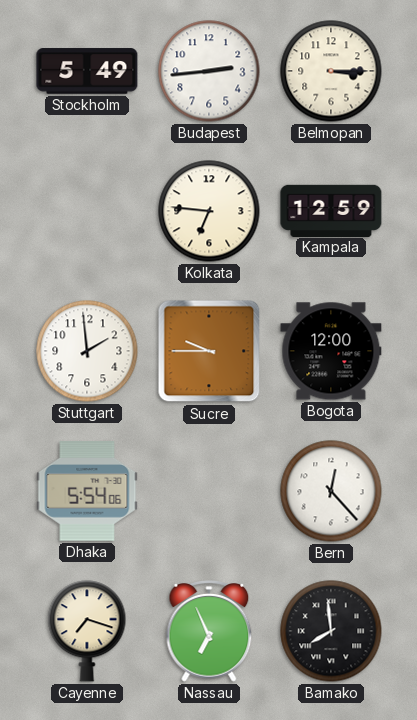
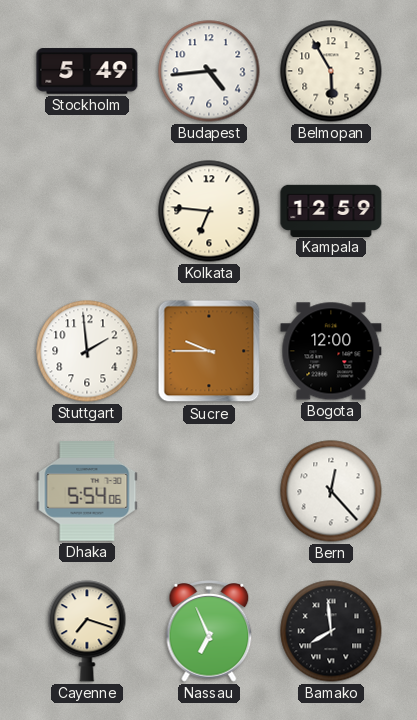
Budapest: 2:44 -> 4:44 (209, 71)
Belmopan: 3:15 -> 5:55 (331, 71)
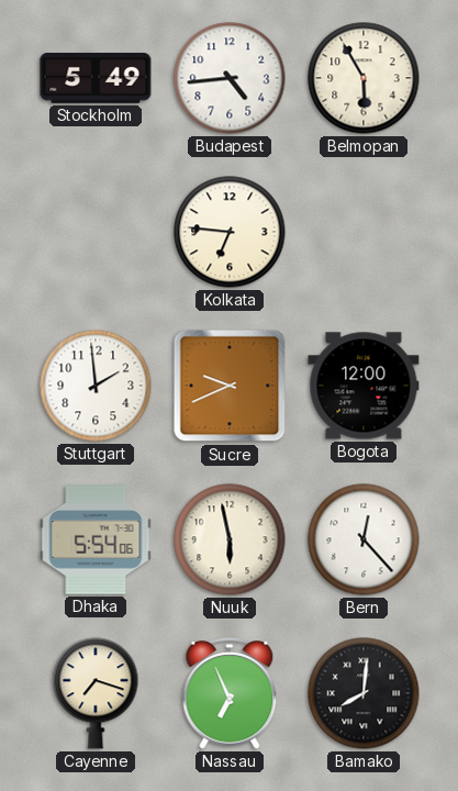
Kampala: 12:59 -> none (331, 210)
Sucre: 9:45 -> 9:41 (230, 386)
Nuuk: none -> 5:58 (230, 539)
Bamako: 7:59 -> 8:01 (364, 693)
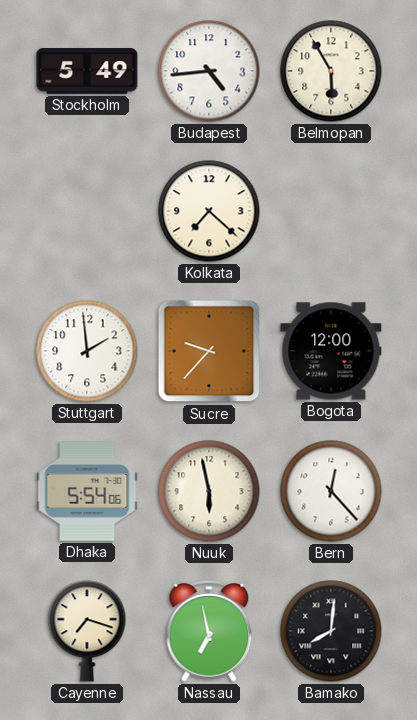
Kolkata: 6:46 -> 7:22 (209, 211)
Sucre: 9:41 -> 9:37 (209, 351)
Nassau: 6:56 -> 6:58 (209, 631)
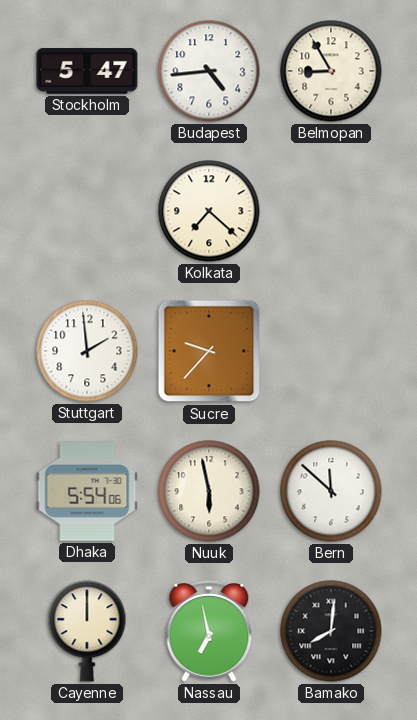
Stockholm: 5:49 -> 5:47 (87, 71)
Belmopan: 5:55 -> 8:55 (331, 71)
Bogota: 12:00 -> none (331, 351)
Bern: 12:23 -> 11:52 (331, 491)
Cayenne: 7:18 -> 12:00 (87, 631)
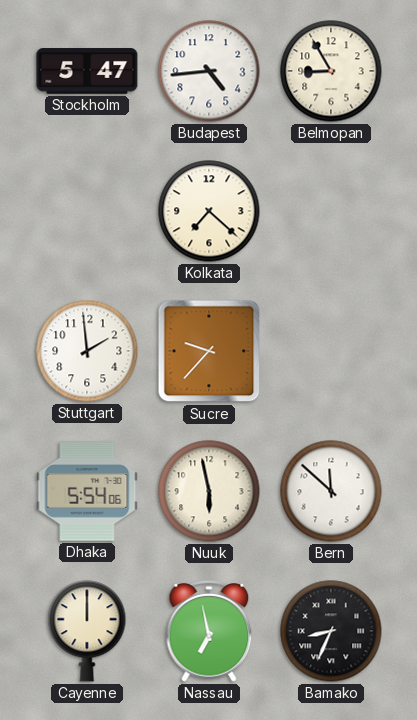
Bamako: 8:01 -> 8:34 (331, 631)
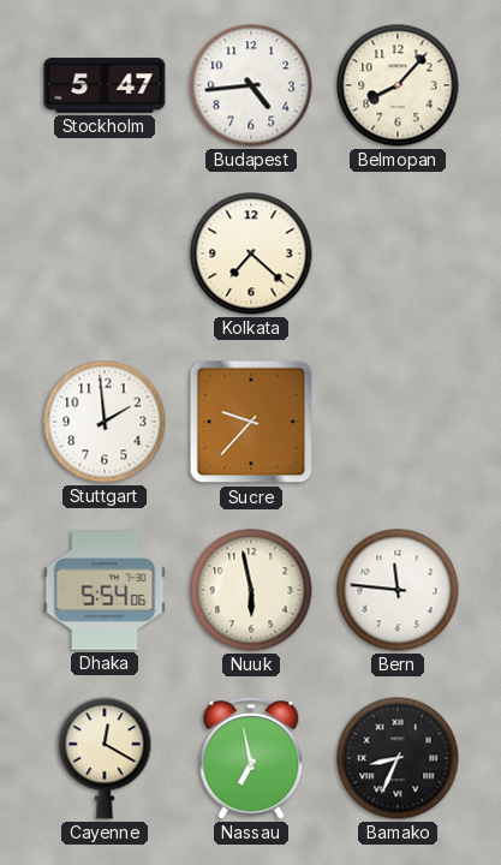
Belmopan: 8:55 -> 8:07 (398, 85)
Bern: 11:52 -> 11:46 (398, 590)
Cayenne: 12:00 -> 12:20 (105, 758)
